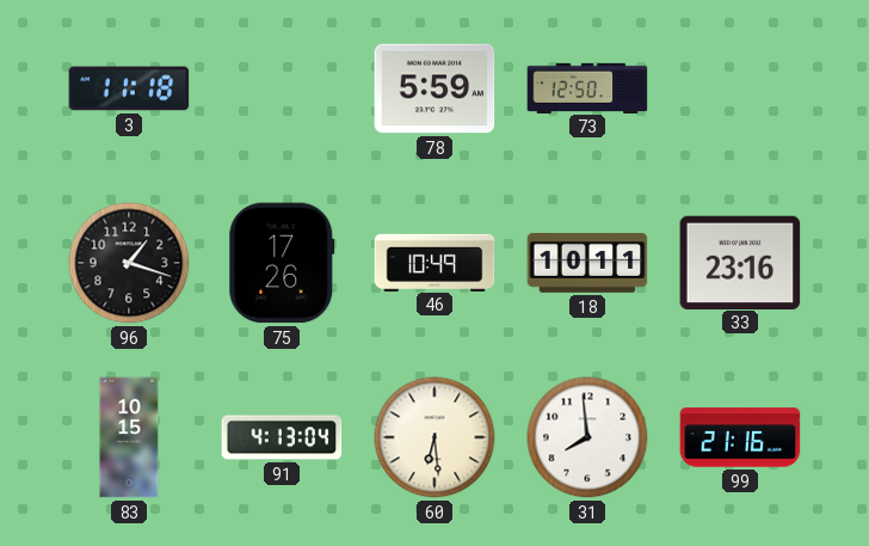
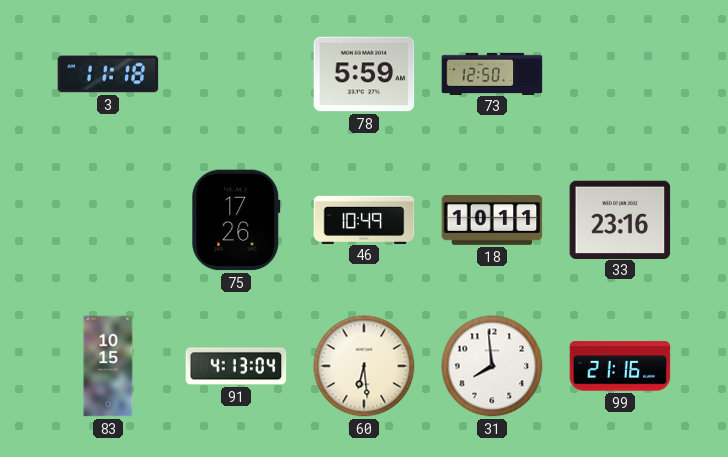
96: 1:18 -> none (129, 263)
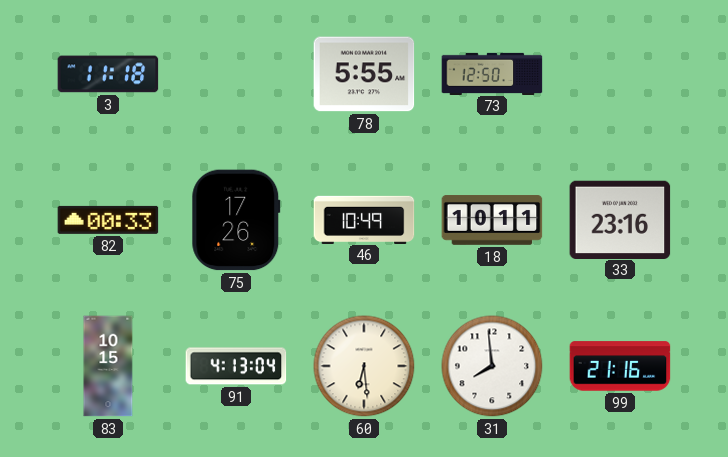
78: 5:59 -> 5:55 (364, 74)
82: none -> 00:33 (108, 220)
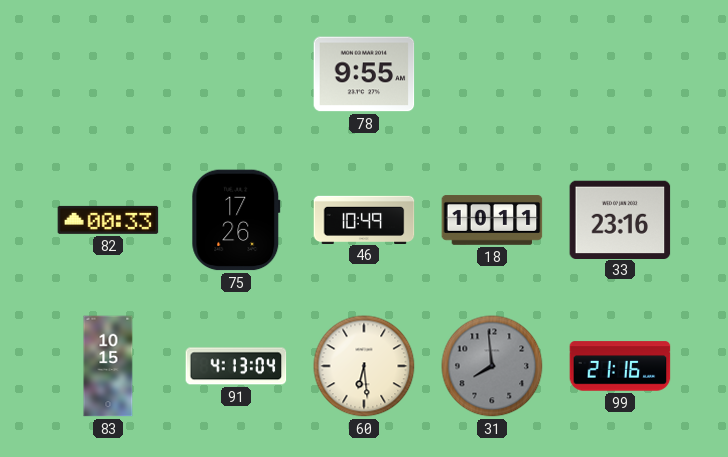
3: 11:18 -> none (108, 74)
78: 5:55 -> 9:55 (364, 74)
73: 12:50 -> none (492, 73)
31 dial: white -> grey (492, 366)
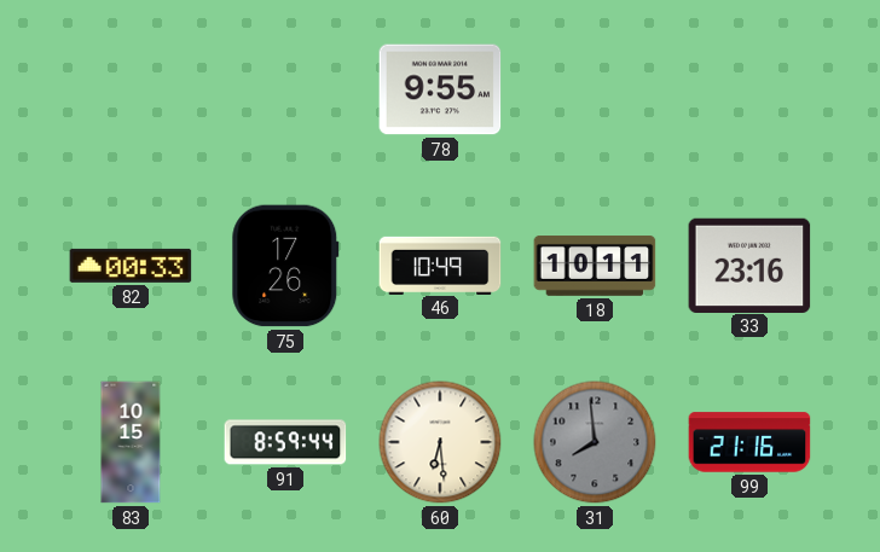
91: 4:13 -> 8:59 (285, 442)
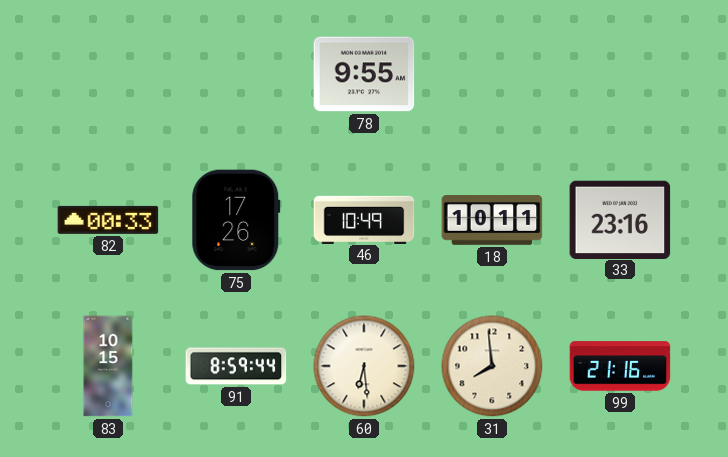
31 dial: grey -> cream (492, 366)
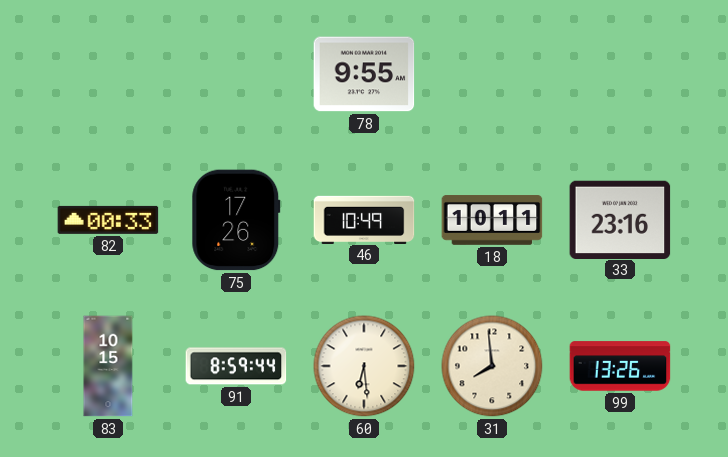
99: 21:16 -> 13:26 (620, 366)
